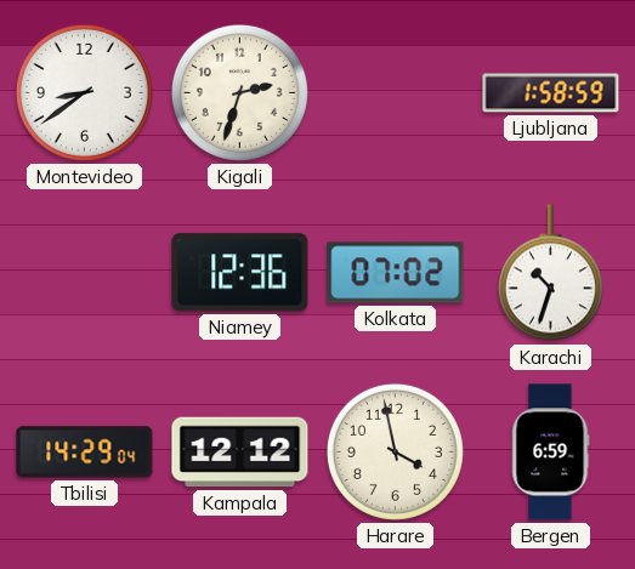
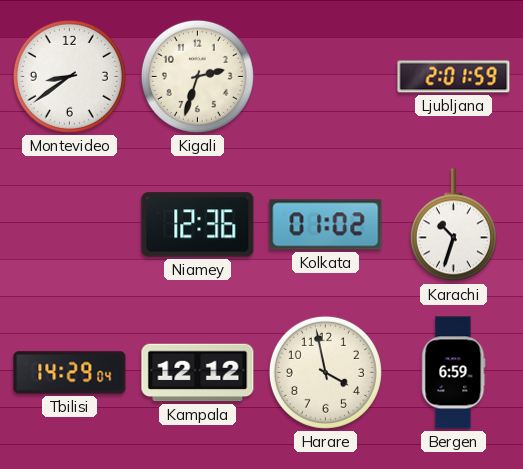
Ljubljana: 1:58 -> 2:01 (454, 77)
Kolkata: 07:02 -> 01:02 (326, 225)
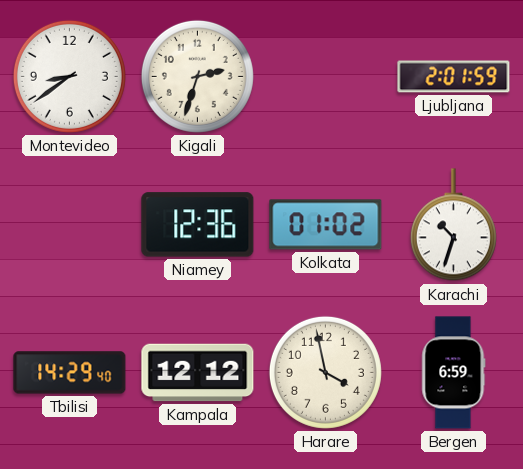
Tbilisi: 14:29:04 -> 14:29:40 (70, 373)
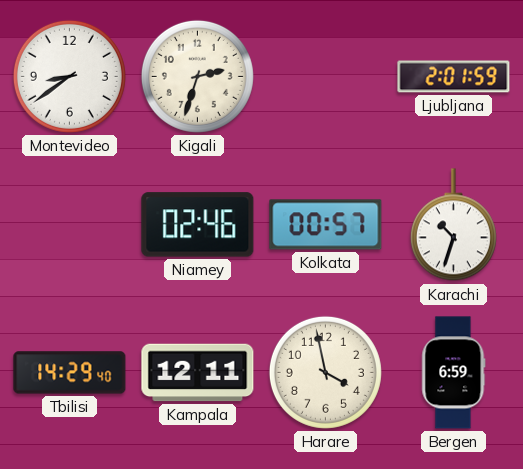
Niamey: 12:36 -> 02:46 (198, 225)
Kolkata: 01:02 -> 00:57 (326, 225)
Kampala: 12:12 -> 12:11 (198, 373)
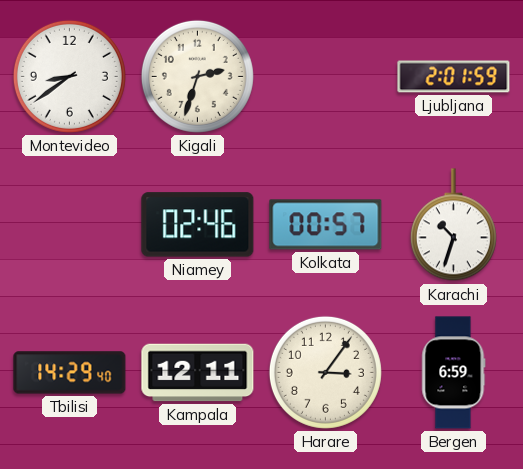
Harare: 3:58 -> 3:06 (325, 372)
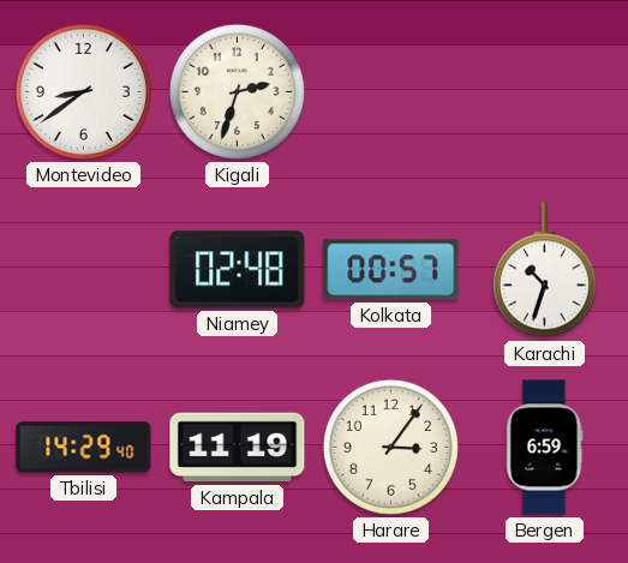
Ljubljana: 2:01 -> none (454, 77)
Niamey: 02:46 -> 02:48 (238, 270)
Kampala: 12:11 -> 11:19 (238, 448)
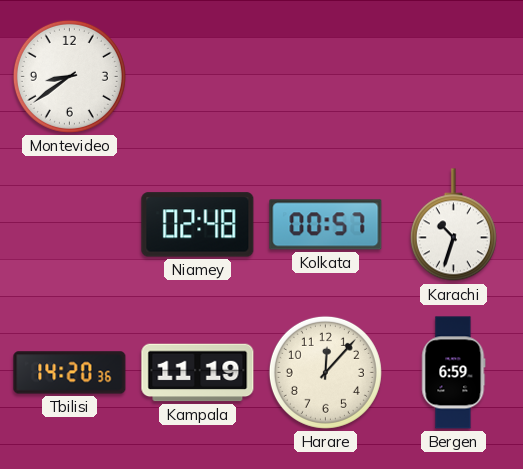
Kigali: 2:33 -> none (237, 91)
Tbilisi: 14:29 -> 14:20 (70, 373)
Harare: 3:06 -> 12:07 (325, 372)
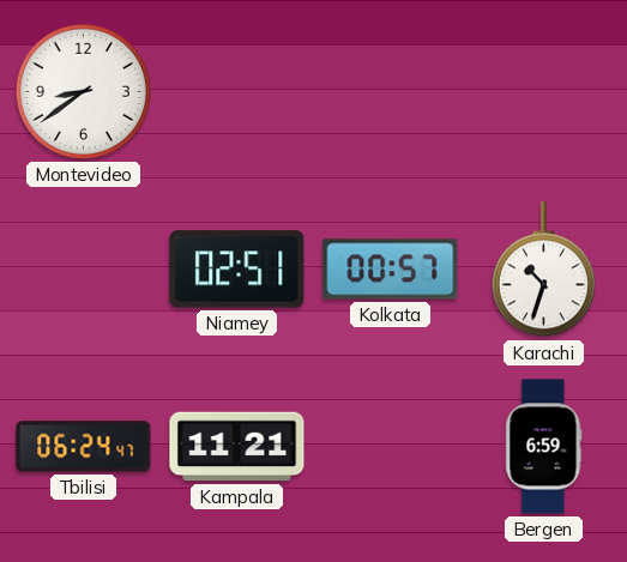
Niamey: 02:48 -> 02:51 (237, 270)
Tbilisi: 14:20 -> 06:24 (84, 447)
Kampala: 11:19 -> 11:21 (237, 447)
Harare: 12:07 -> none (325, 372)
